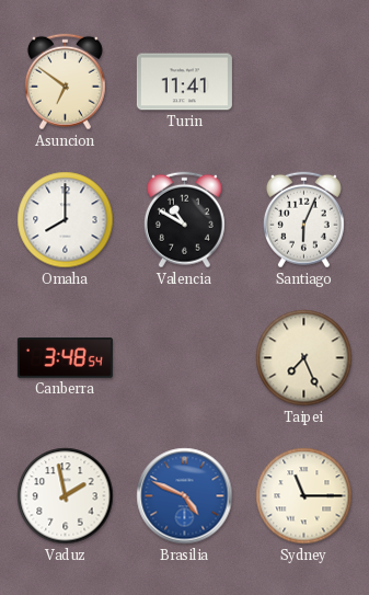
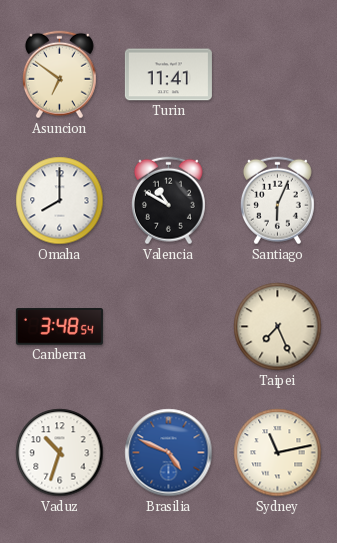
Vaduz: 1:58 -> 10:33 (60, 453)
Sydney: 11:15 -> 11:13 (278, 453)
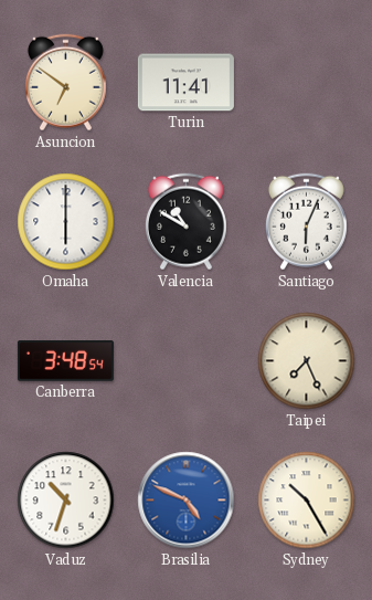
Omaha: 8:00 -> 6:00 (66, 222)
Sydney: 11:13 -> 10:25 (307, 501)
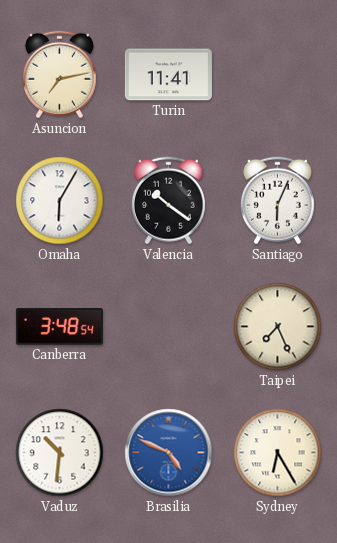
Asuncion: 6:51 -> 7:13 (59, 75)
Omaha: 6:00 -> 6:05 (60, 201)
Valencia: 10:50 -> 10:21 (168, 201)
Vaduz: 10:33 -> 10:31 (60, 453)
Sydney: 10:25 -> 6:25 (278, 453)
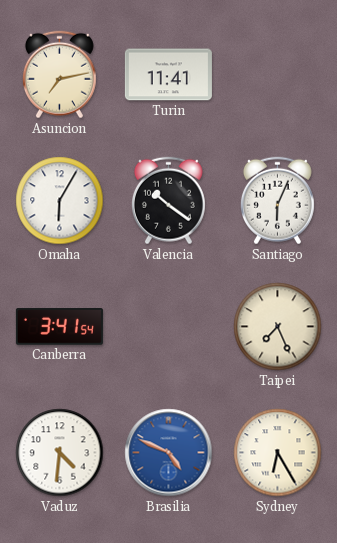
Canberra: 3:48 -> 3:41 (59, 327)
Vaduz: 10:31 -> 4:31 (60, 453)
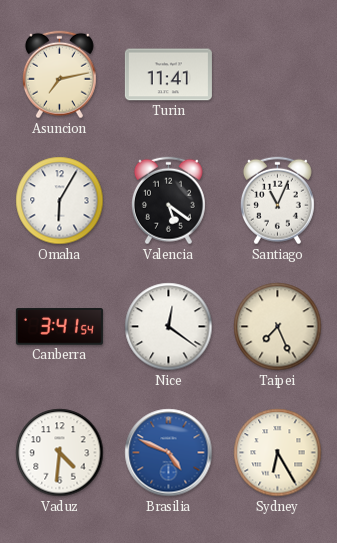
Valencia: 10:21 -> 5:21 (168, 201)
Santiago: 6:04 -> 11:04 (277, 201)
Nice: none -> 12:21 (169, 327)
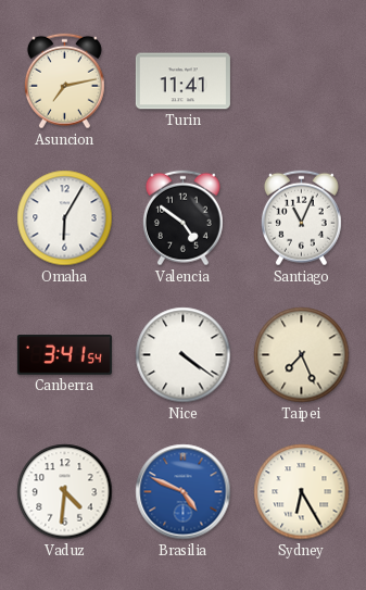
Valencia: 5:21 -> 4:51 (182, 218)
Nice: 12:21 -> 4:21 (184, 355)
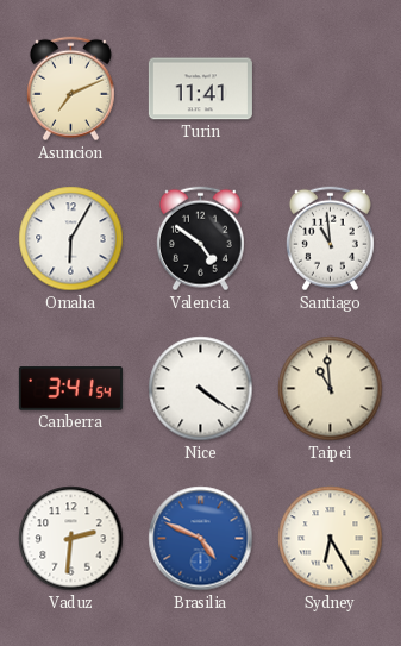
Asuncion: 7:13 -> 7:11 (70, 89)
Santiago: 11:04 -> 10:59 (330, 239)
Taipei: 7:26 -> 10:59 (331, 389)
Vaduz: 4:31 -> 2:31 (71, 539)
